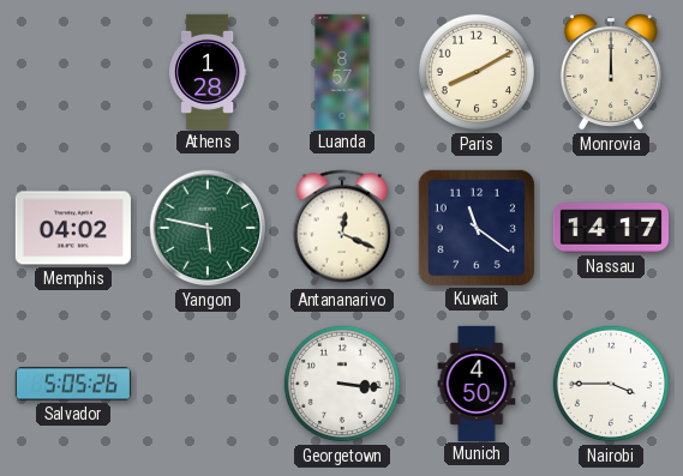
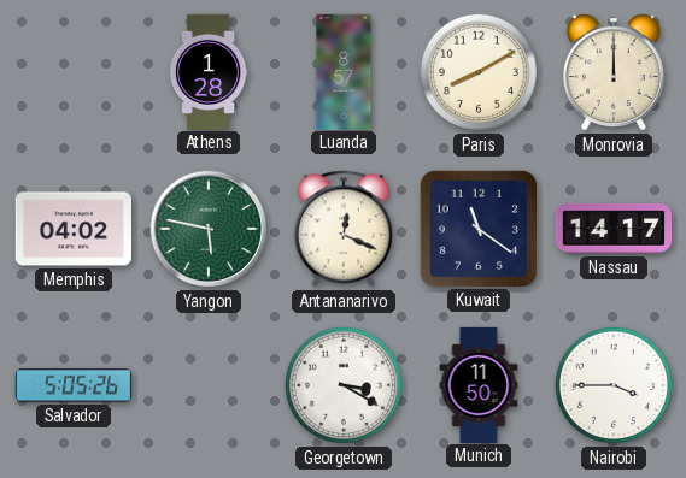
Georgetown: 3:16 -> 3:20 (344, 385)
Munich: 4:50 -> 11:50 (479, 384)
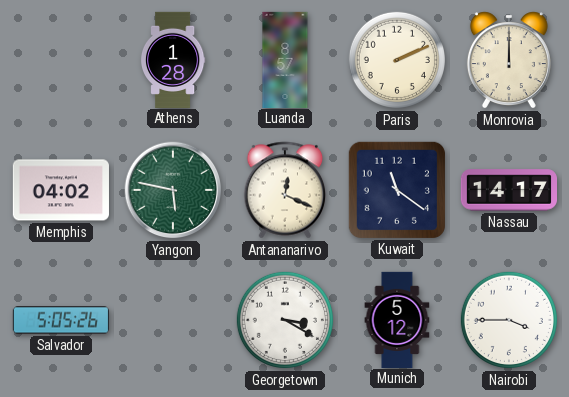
Paris: 8:10 -> 2:11 (397, 60)
Munich: 11:50 -> 5:12 (397, 319)
